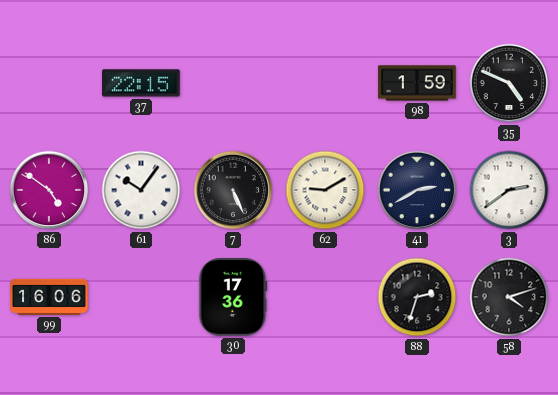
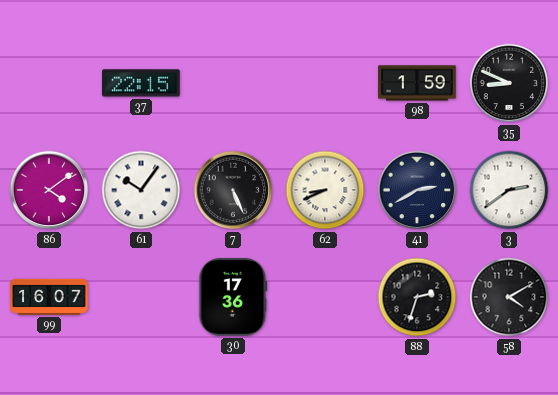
35: 4:49 -> 8:49 (509, 83)
86: 4:51 -> 4:09 (49, 190)
62: 9:10 -> 8:41 (325, 190)
99: 16:06 -> 16:07 (49, 297)
58: 4:12 -> 4:10 (509, 297)
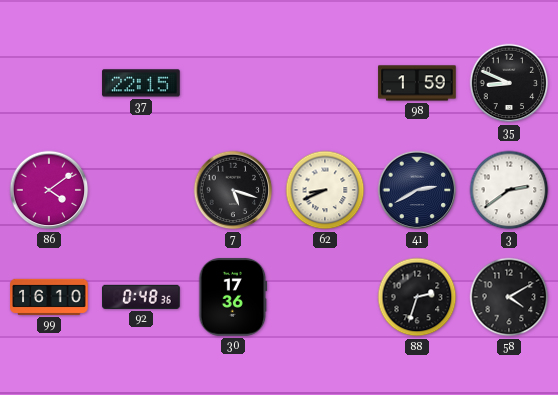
61: 10:06 -> none (141, 190)
7: 5:26 -> 5:18 (233, 190)
99: 16:07 -> 16:10 (49, 297)
92: none -> 0:48 (141, 297)
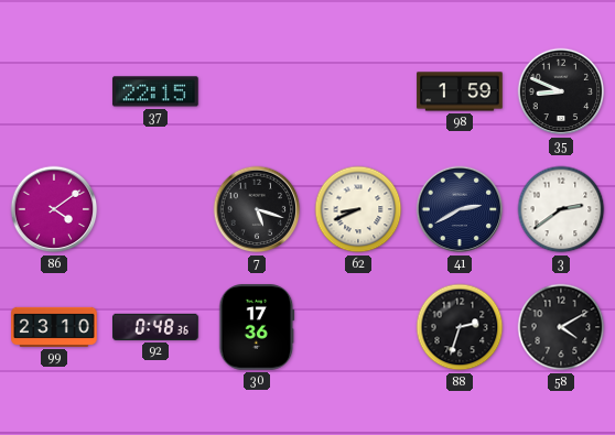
99: 16:10 -> 23:10 (54, 327)
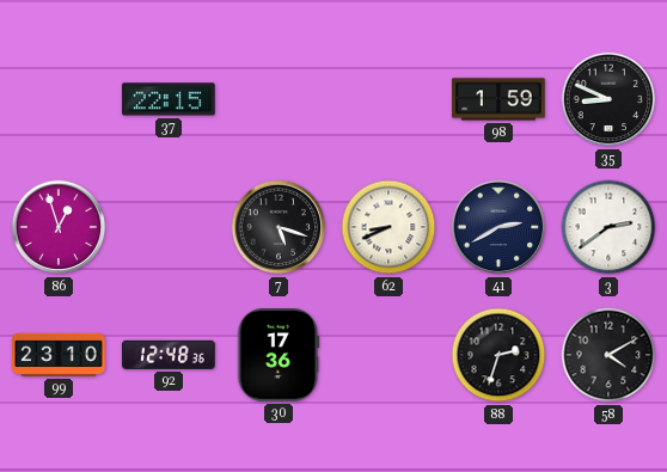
86: 4:09 -> 12:57 (59, 227)
92: 0:48 -> 12:48 (169, 355)
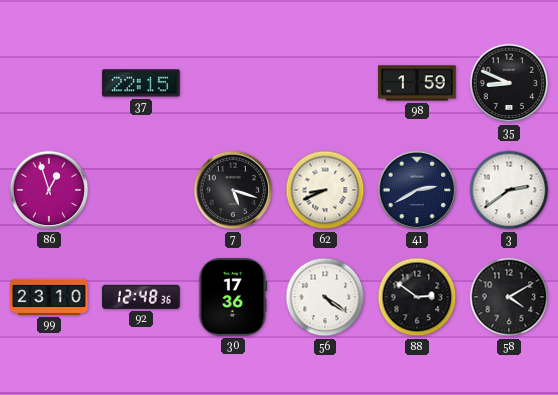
56: none -> 4:21 (325, 297)
88: 2:33 -> 2:51 (417, 297)
